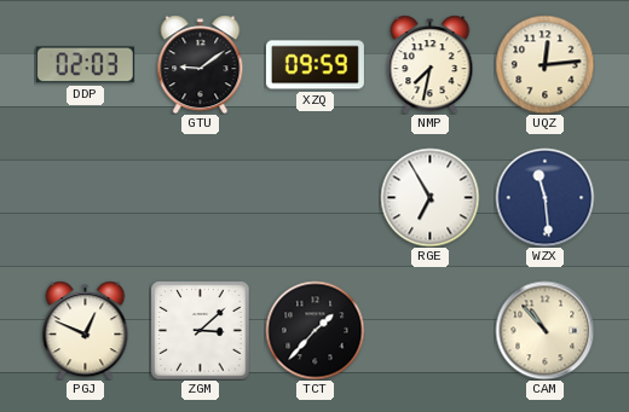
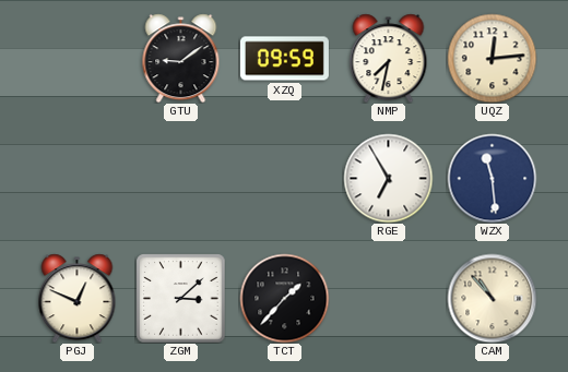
DDP: 02:03 -> none (85, 65)
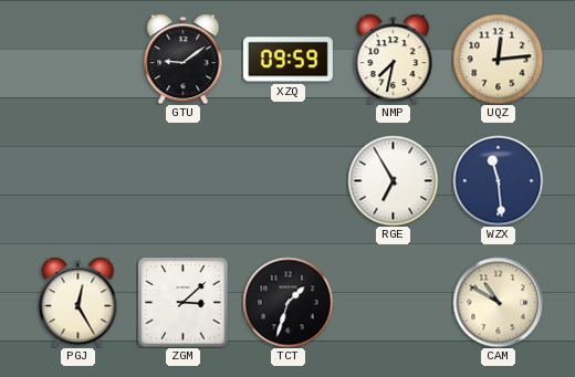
PGJ: 12:49 -> 12:25 (79, 302)
TCT: 1:37 -> 1:33 (287, 302)
CAM: 10:53 -> 10:50 (498, 302)
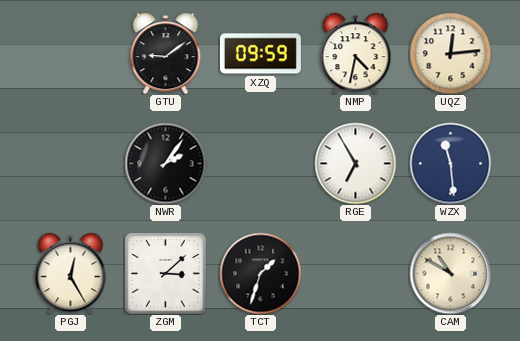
NMP: 7:32 -> 4:32 (356, 53)
NWR: none -> 2:06 (165, 163)
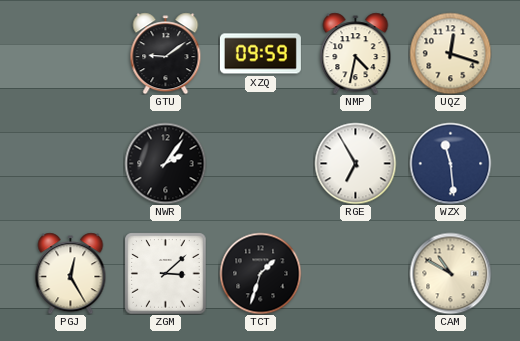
UQZ: 12:14 -> 12:18 (450, 53)
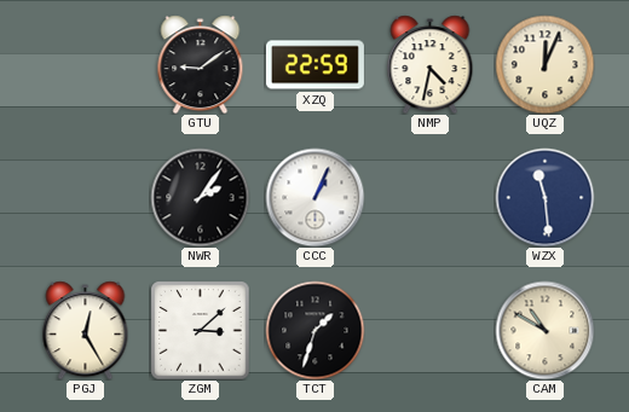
XZQ: 09:59 -> 22:59 (314, 65)
UQZ: 12:18 -> 12:04 (544, 64)
CCC: none -> 1:04 (314, 197)
RGE: 6:55 -> none (355, 163)
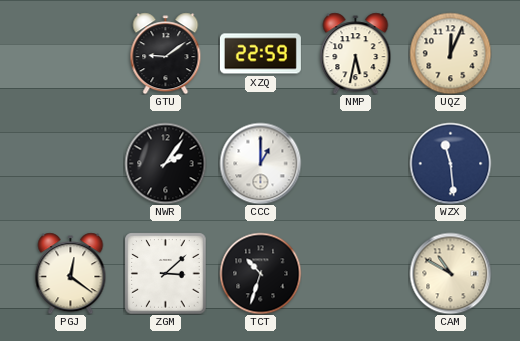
NMP: 4:32 -> 5:32 (356, 53)
CCC: 1:04 -> 1:00 (260, 163)
PGJ: 12:25 -> 12:21 (71, 273)
TCT: 1:33 -> 10:33 (260, 273)
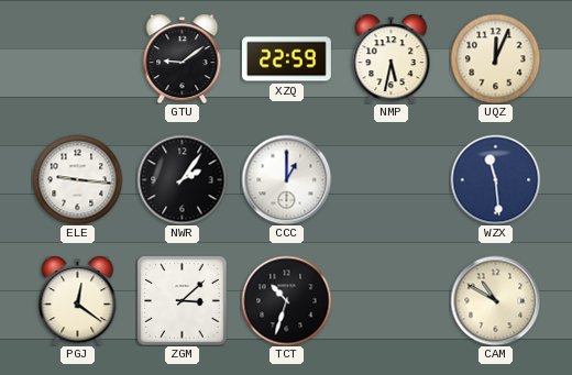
ELE: none -> 9:16 (77, 179)
